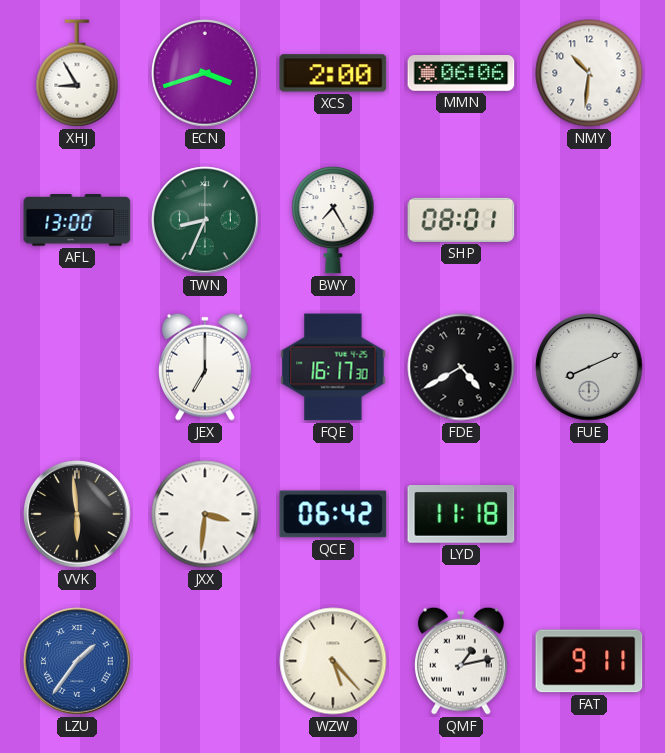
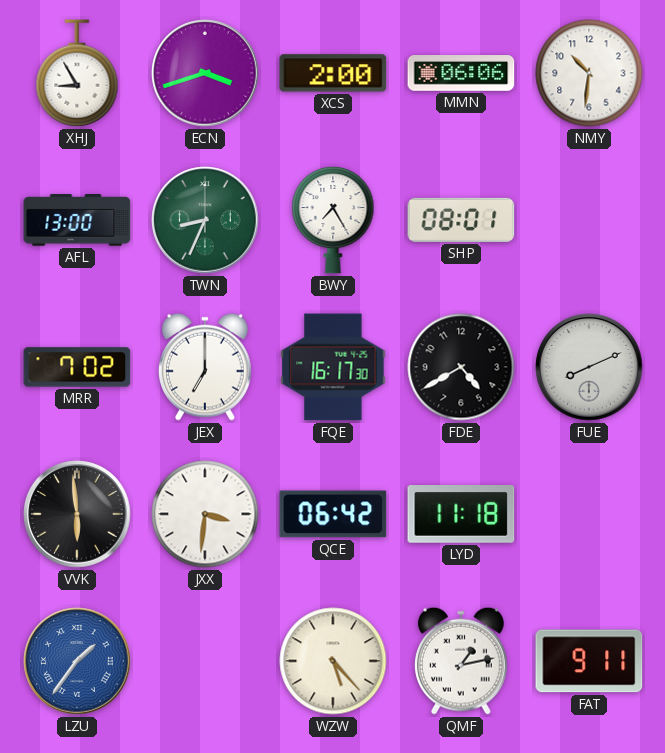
MRR: none -> 7:02 (77, 367)
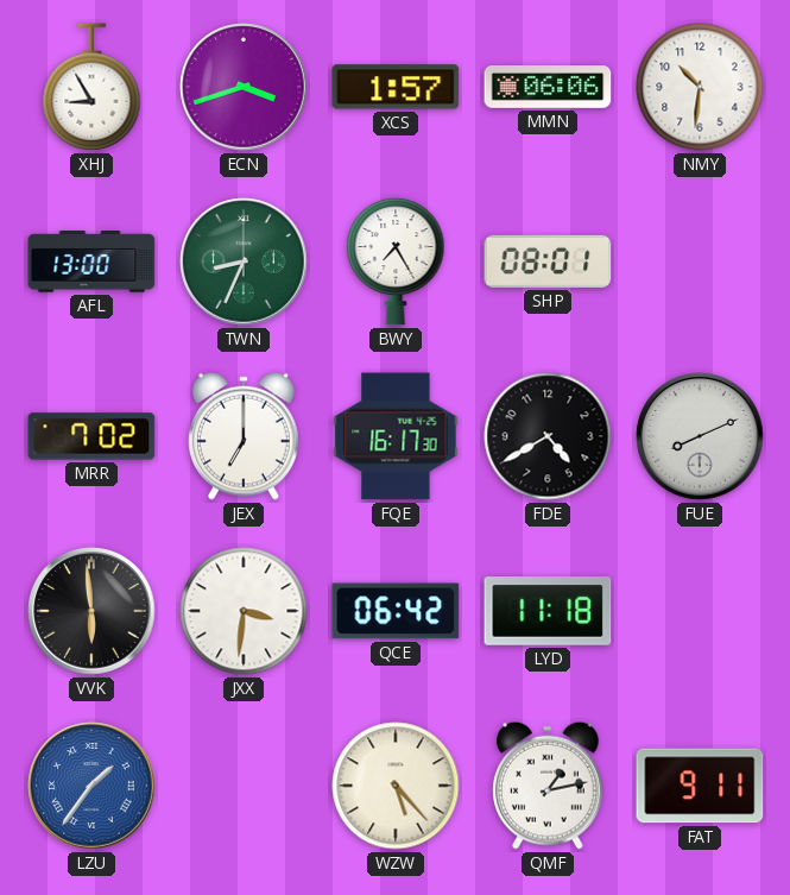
XCS: 2:00 -> 1:57 (396, 87)
